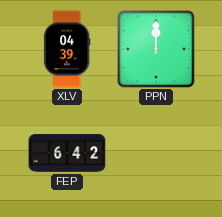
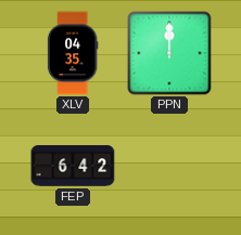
XLV: 04:39 -> 04:35 (73, 53)
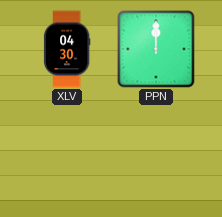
XLV: 04:35 -> 04:30 (67, 49)
FEP: 6:42 -> none (73, 166)
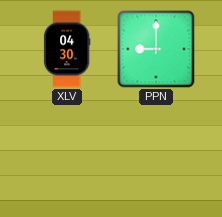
PPN: 12:00 -> 9:00 (156, 49)
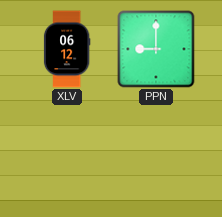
XLV: 04:30 -> 06:12 (67, 49)
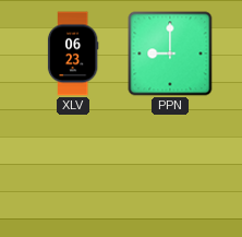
XLV: 06:12 -> 06:23 (73, 54)
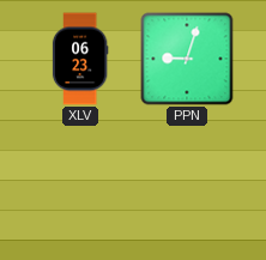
PPN: 9:00 -> 9:03 (187, 59)
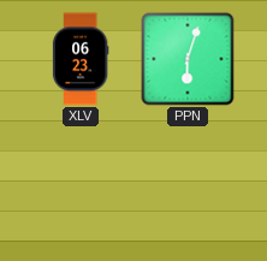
PPN: 9:03 -> 6:03 (188, 59)
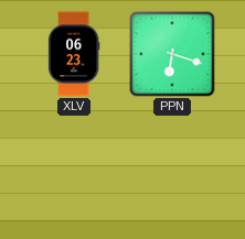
PPN: 6:03 -> 6:18 (172, 54)
